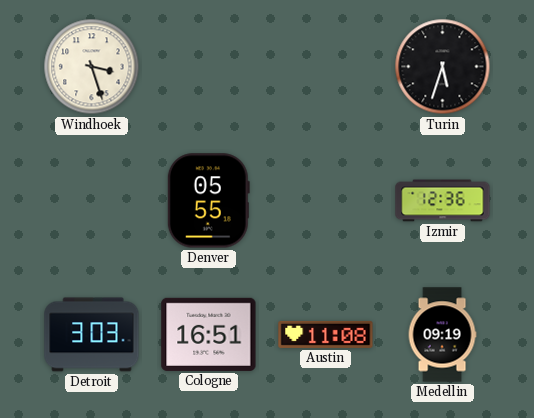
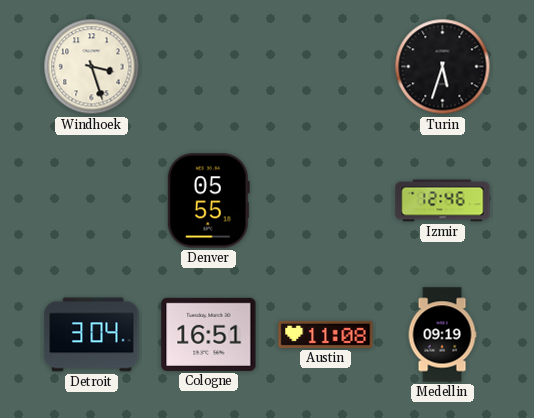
Izmir: 12:36 -> 12:46 (443, 201)
Detroit: 3:03 -> 3:04 (92, 335)
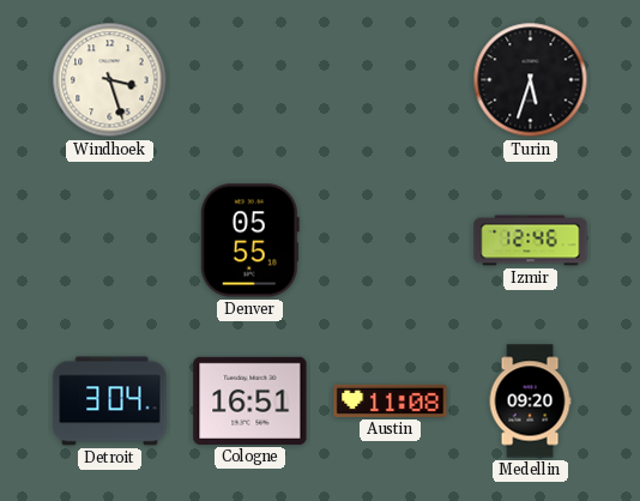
Medellin: 09:19 -> 09:20 (530, 402)
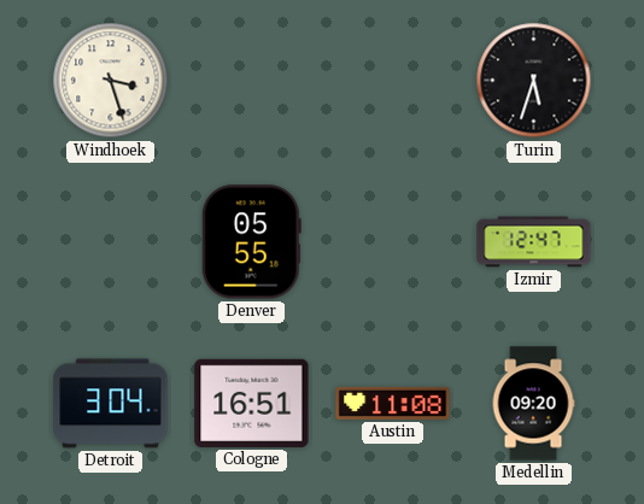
Izmir: 12:46 -> 12:47 (534, 242)
